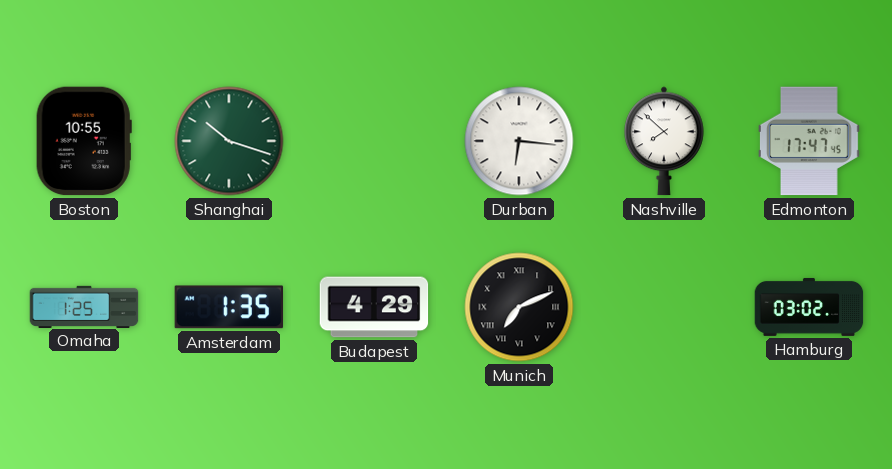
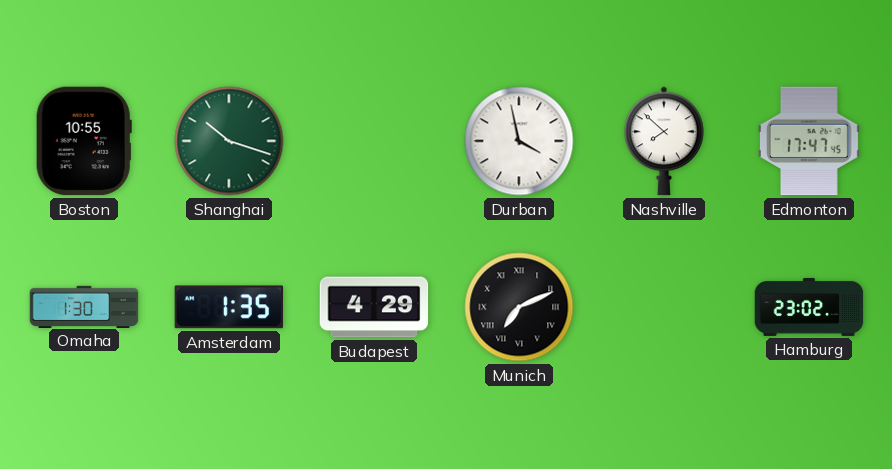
Durban: 6:16 -> 3:58 (519, 141)
Omaha: 1:25 -> 1:30 (84, 306)
Hamburg: 03:02 -> 23:02 (809, 307)
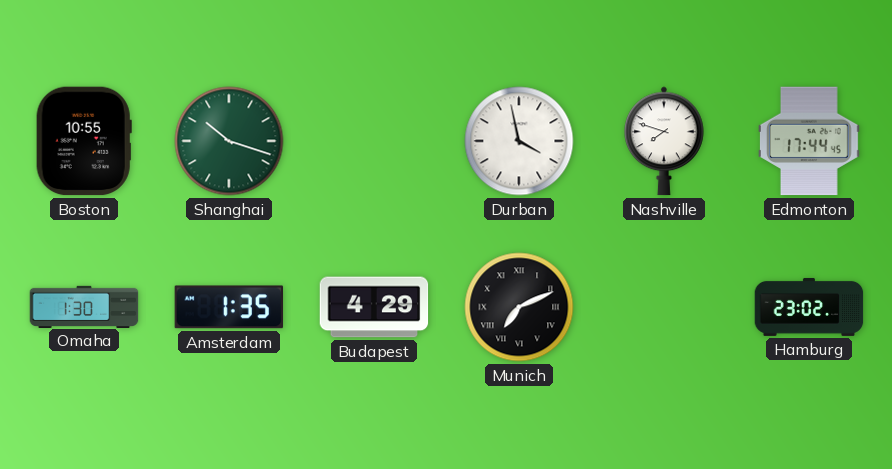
Nashville: 7:52 -> 7:48 (664, 141)
Edmonton: 17:47 -> 17:44 (809, 141)
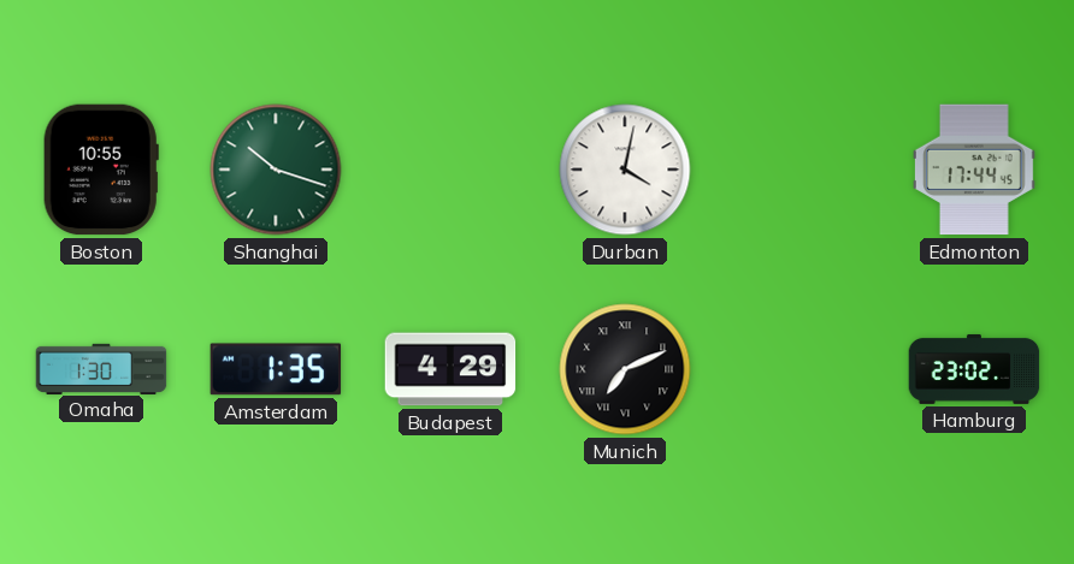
Durban: 3:58 -> 4:02 (625, 170)
Nashville: 7:48 -> none (664, 141)
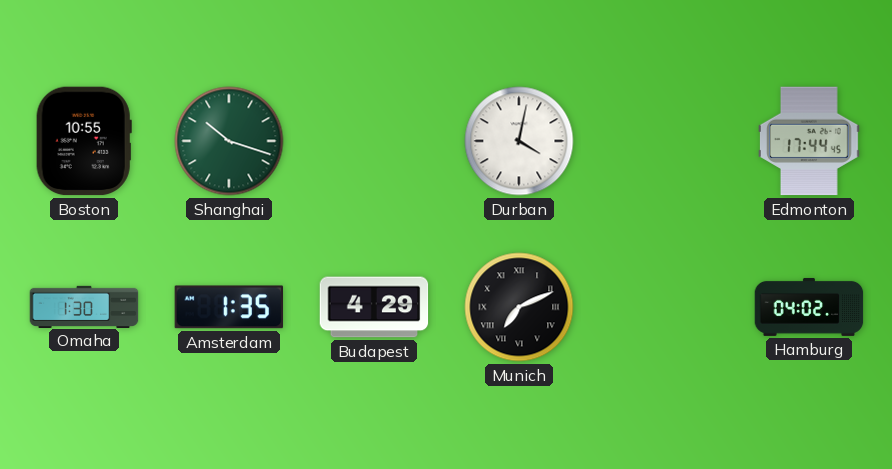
Hamburg: 23:02 -> 04:02 (809, 307)
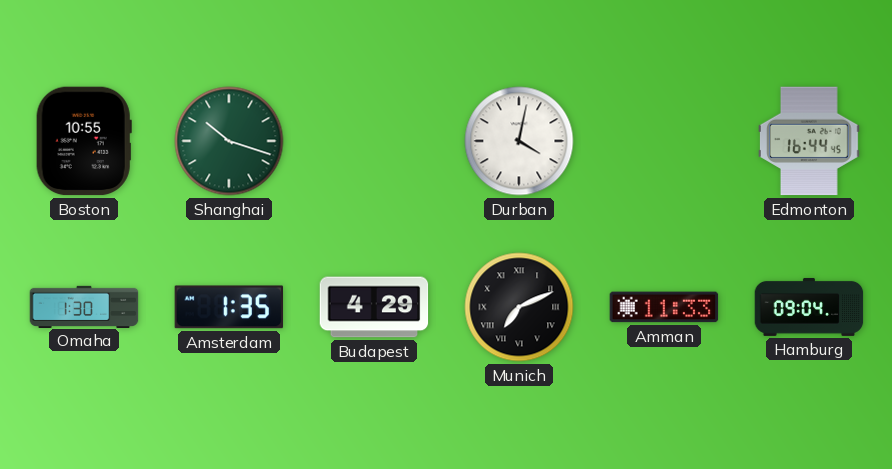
Edmonton: 17:44 -> 16:44 (809, 141)
Amman: none -> 11:33 (664, 307)
Hamburg: 04:02 -> 09:04 (809, 307)
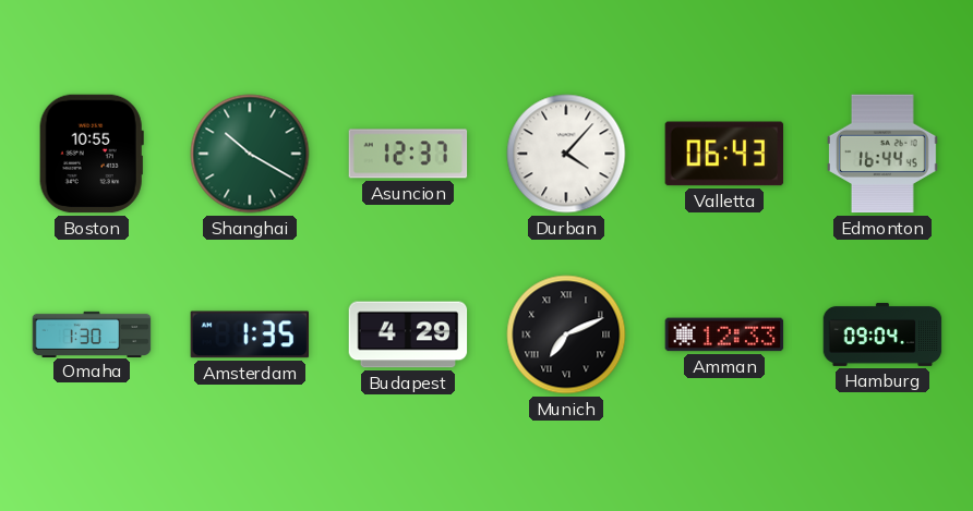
Shanghai: 10:18 -> 10:20 (250, 154)
Asuncion: none -> 12:37 (408, 154)
Durban: 4:02 -> 4:07 (566, 154)
Valletta: none -> 06:43 (724, 154)
Amman: 11:33 -> 12:33 (724, 334)
